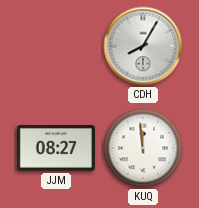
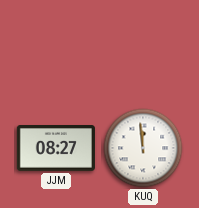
CDH: 8:05 -> none (143, 46)
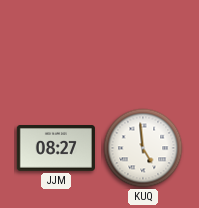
KUQ: 11:59 -> 4:59 (143, 148)
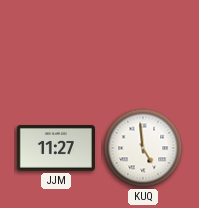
JJM: 08:27 -> 11:27 (56, 149)
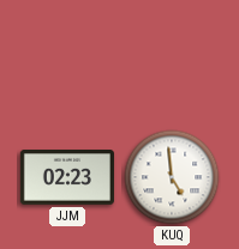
JJM: 11:27 -> 02:23 (67, 178)
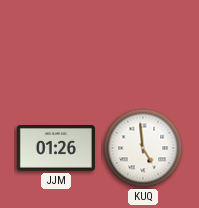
JJM: 02:23 -> 01:26 (56, 149)
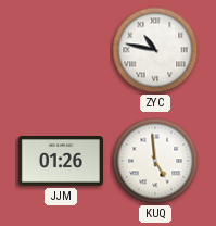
ZYC: none -> 10:47 (155, 50)
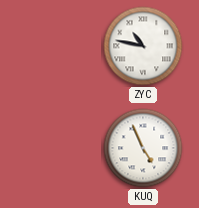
JJM: 01:26 -> none (61, 162)
KUQ: 4:59 -> 4:56 (143, 148)
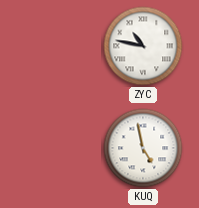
KUQ: 4:56 -> 4:58 (143, 148)
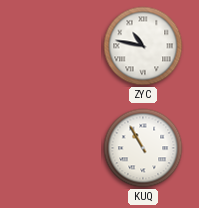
KUQ: 4:58 -> 10:55 (143, 148)
